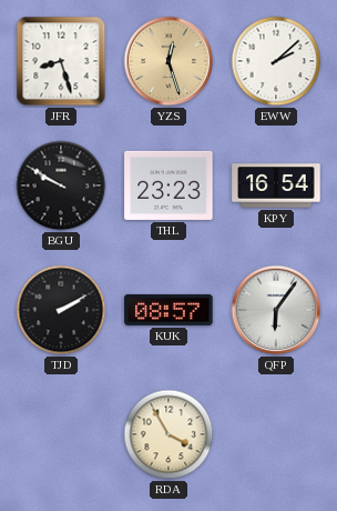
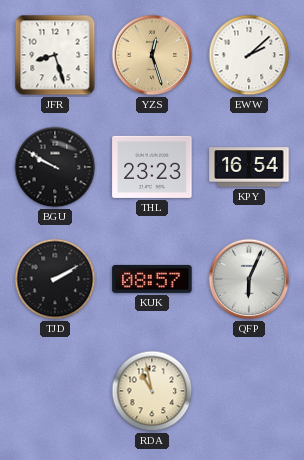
QFP: 6:06 -> 6:04 (249, 279)
RDA: 3:55 -> 10:58 (152, 391)
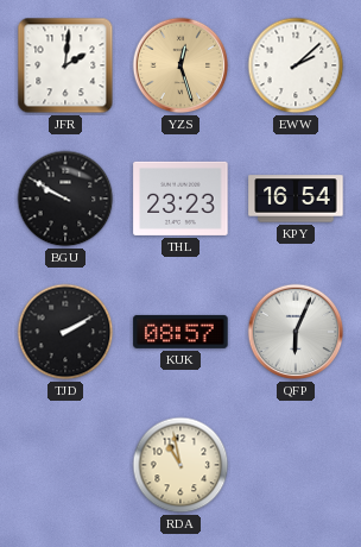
JFR: 8:27 -> 2:01 (65, 65)
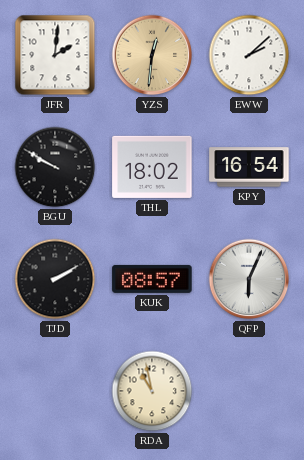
YZS: 12:27 -> 12:31 (152, 55)
THL: 23:23 -> 18:02 (152, 167)
